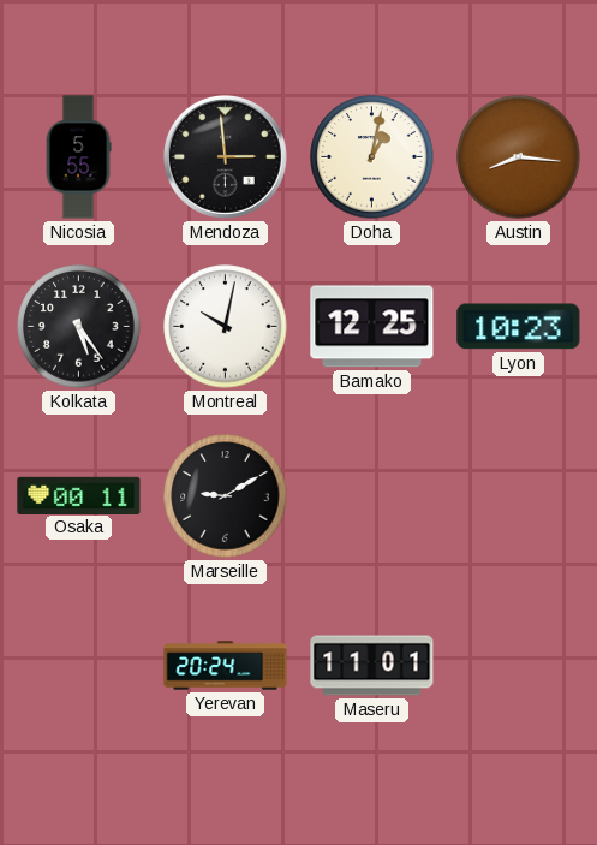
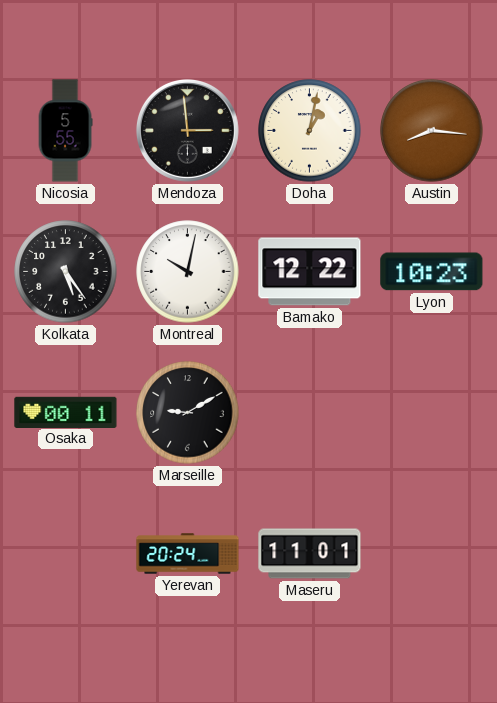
Bamako: 12:25 -> 12:22 (310, 272)
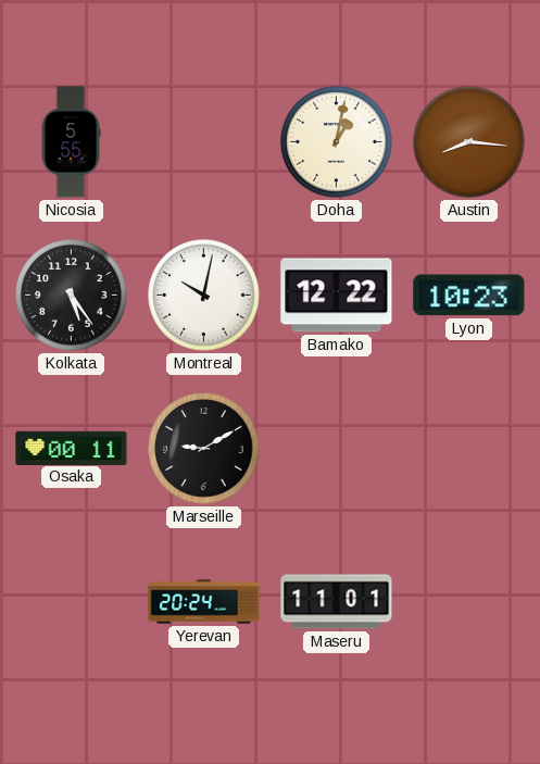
Mendoza: 2:59 -> none (187, 130)
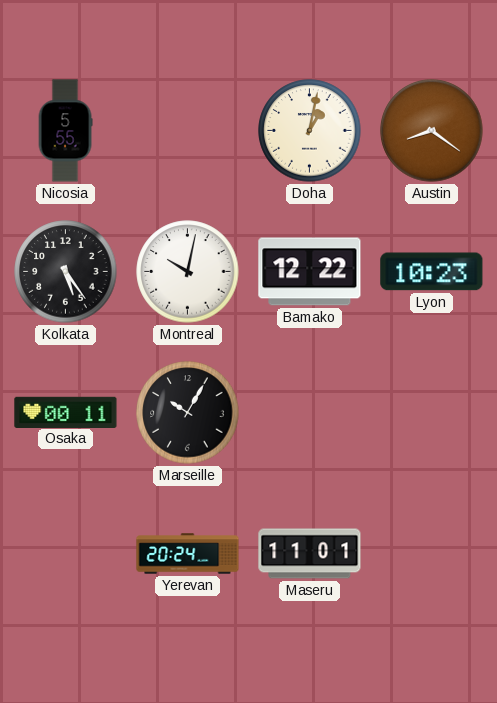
Austin: 8:16 -> 8:21 (432, 131)
Marseille: 9:10 -> 10:05 (188, 413)
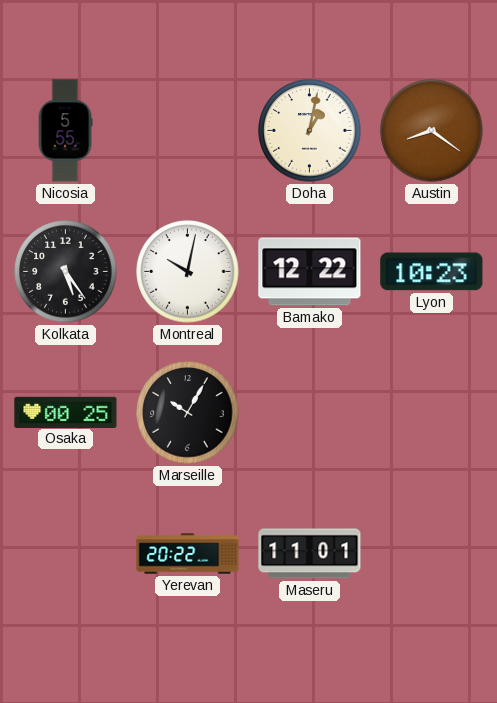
Osaka: 00:11 -> 00:25 (66, 412)
Yerevan: 20:24 -> 20:22 (188, 554)
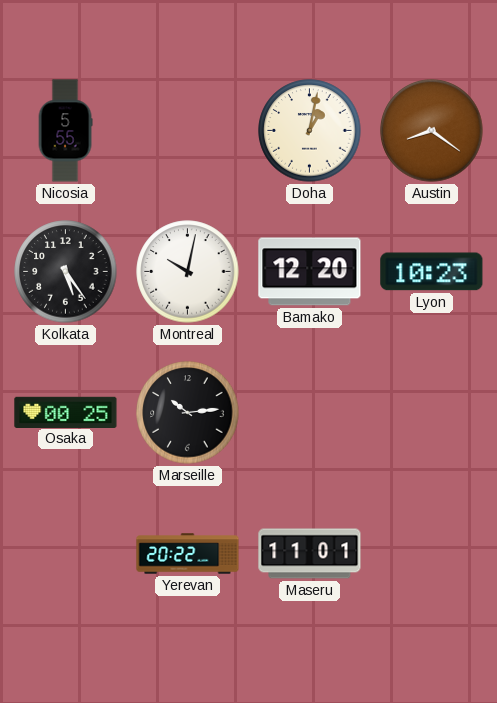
Bamako: 12:22 -> 12:20 (310, 272)
Marseille: 10:05 -> 10:14 (188, 413)
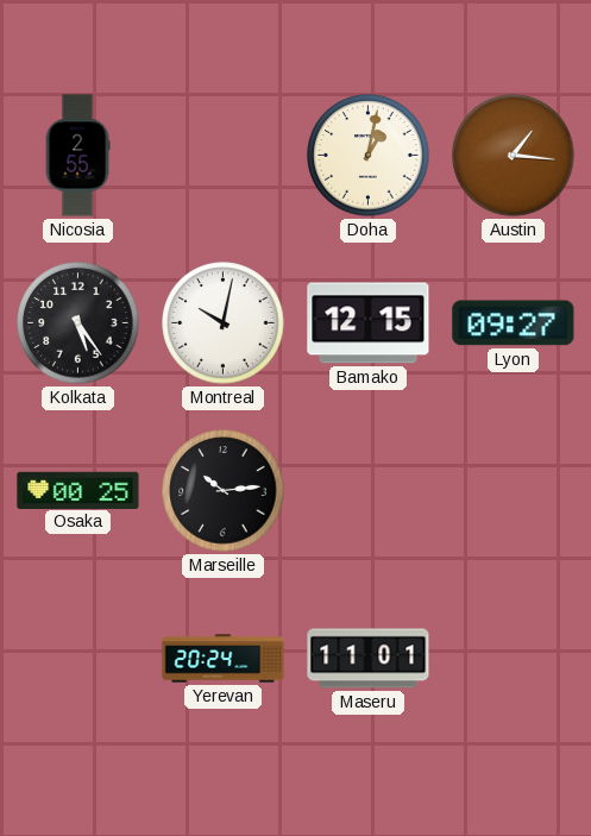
Nicosia: 5:55 -> 2:55 (77, 156)
Austin: 8:21 -> 1:16 (514, 156)
Bamako: 12:20 -> 12:15 (369, 323)
Lyon: 10:23 -> 09:27 (514, 323)
Yerevan: 20:22 -> 20:24 (224, 659)
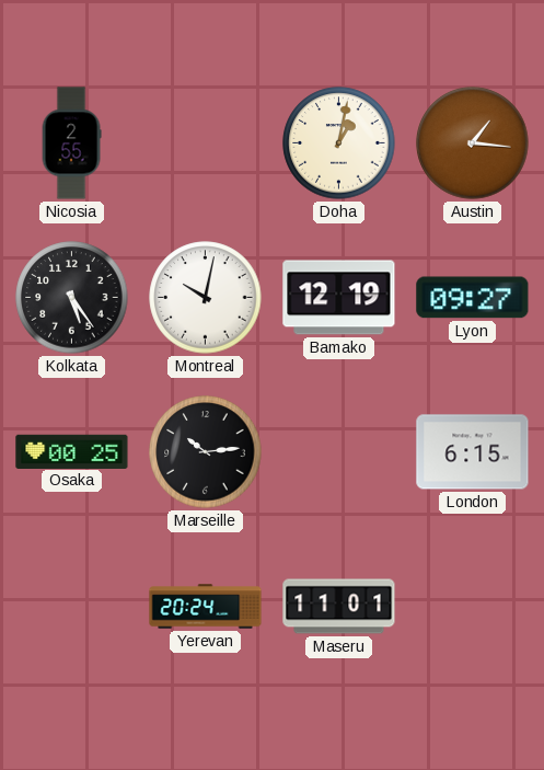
Bamako: 12:15 -> 12:19 (339, 298)
London: none -> 6:15 (473, 452)
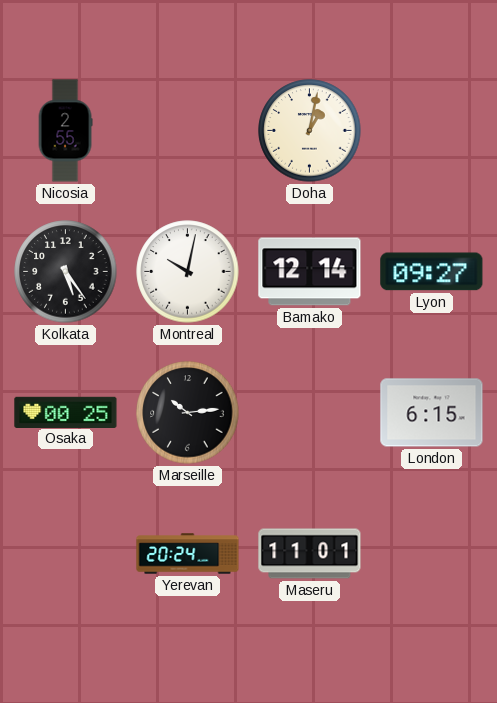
Austin: 1:16 -> none (473, 143)
Bamako: 12:19 -> 12:14 (310, 272)
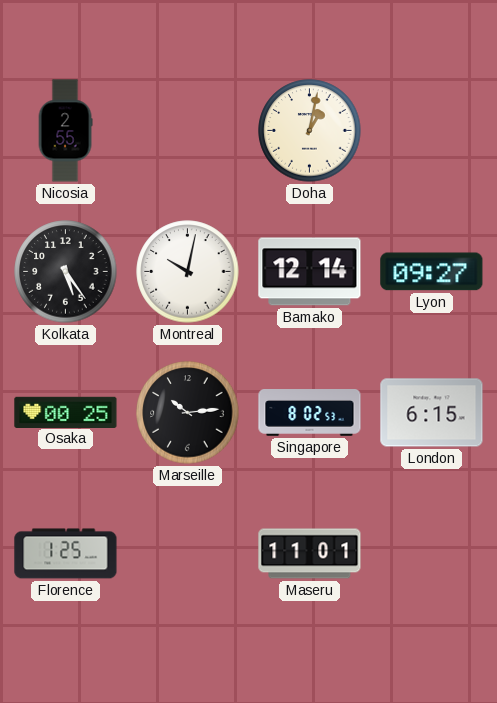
Singapore: none -> 8:02 (310, 413)
Florence: none -> 1:25 (66, 554)
Yerevan: 20:24 -> none (188, 554)
